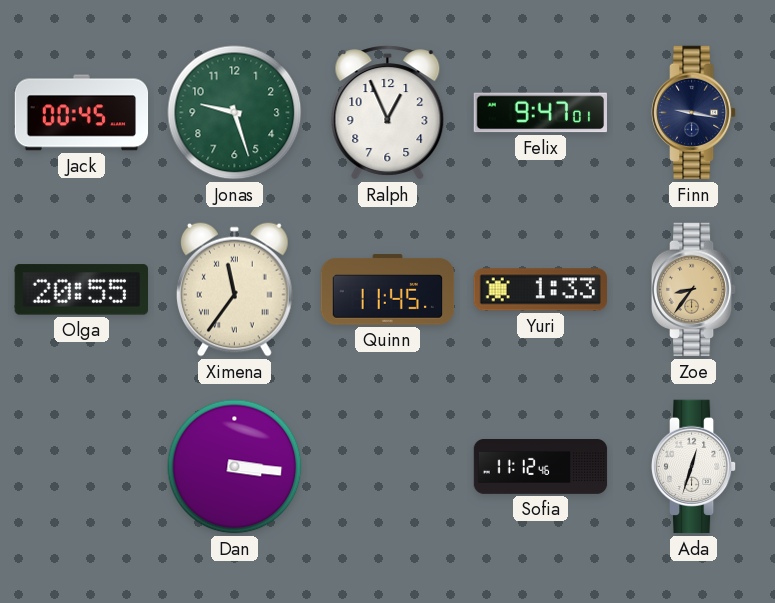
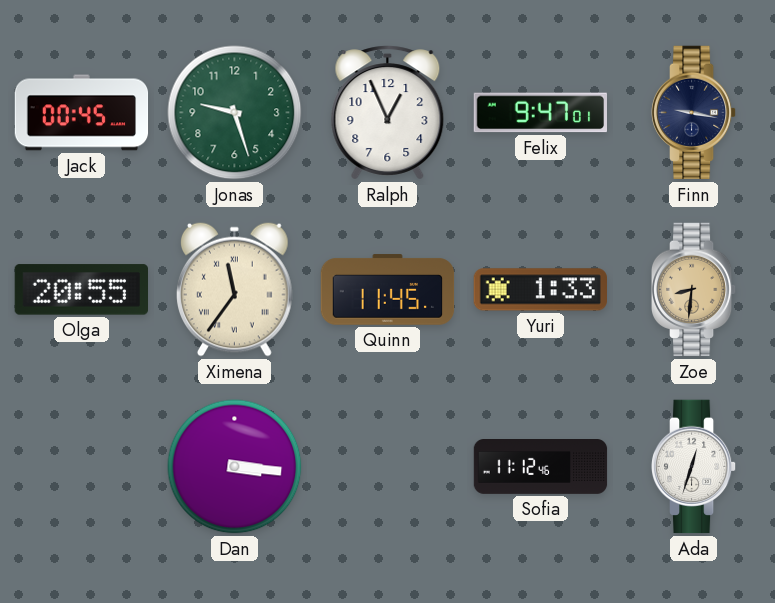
Zoe: 8:36 -> 8:31 (694, 290)
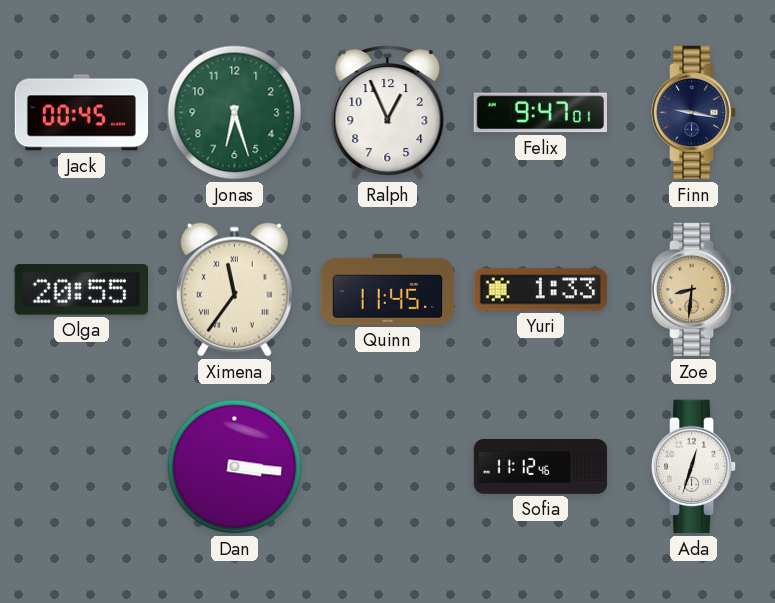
Jonas: 9:27 -> 6:27 (235, 113)
